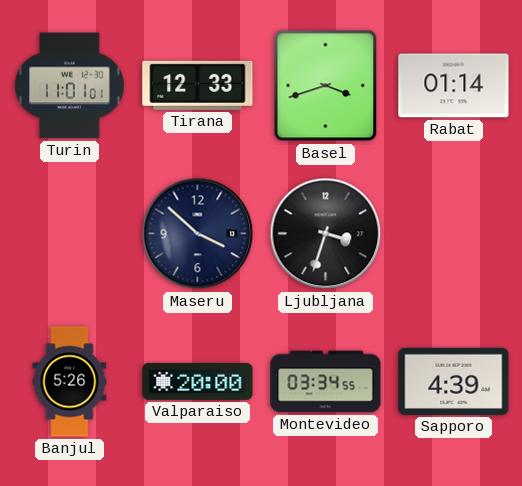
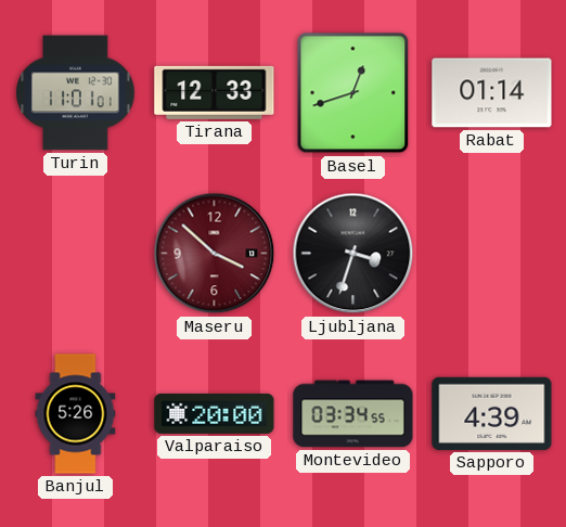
Basel: 3:42 -> 12:42 (353, 93)
Maseru dial: navy -> burgundy (215, 254)
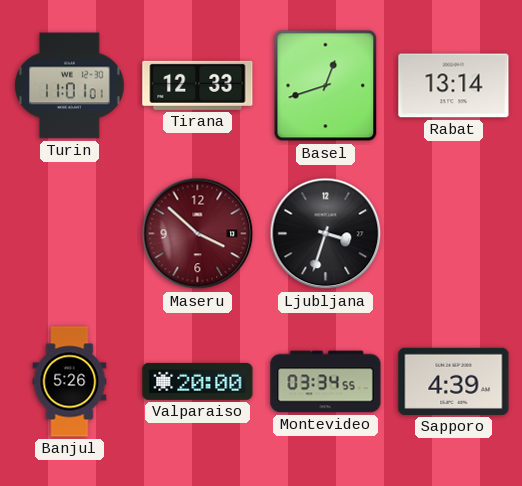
Rabat: 01:14 -> 13:14 (454, 86)
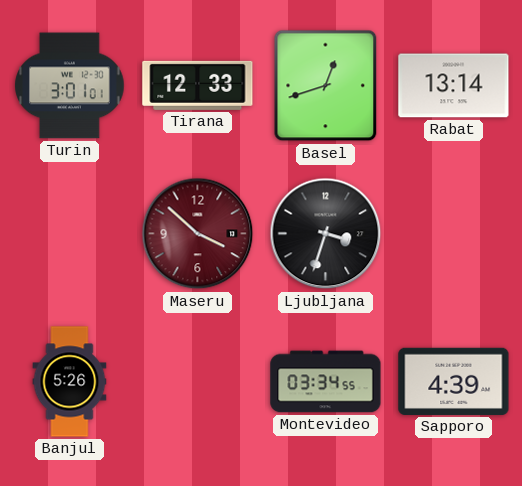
Turin: 11:01 -> 3:01 (70, 86)
Valparaiso: 20:00 -> none (198, 381)
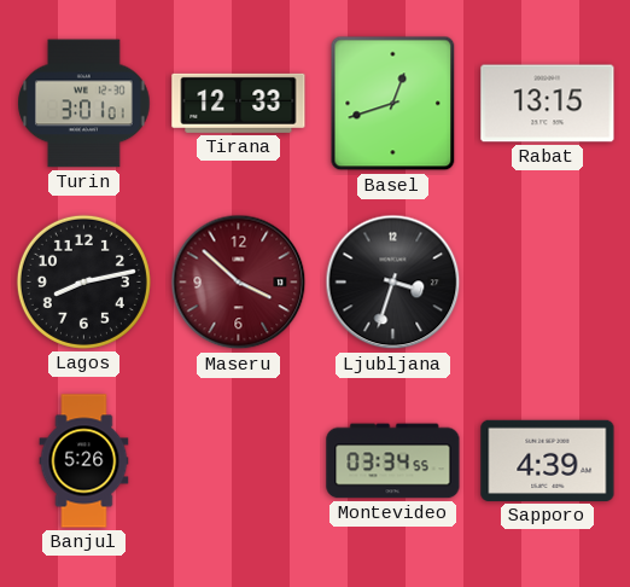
Rabat: 13:14 -> 13:15 (548, 104)
Lagos: none -> 8:13 (83, 281)
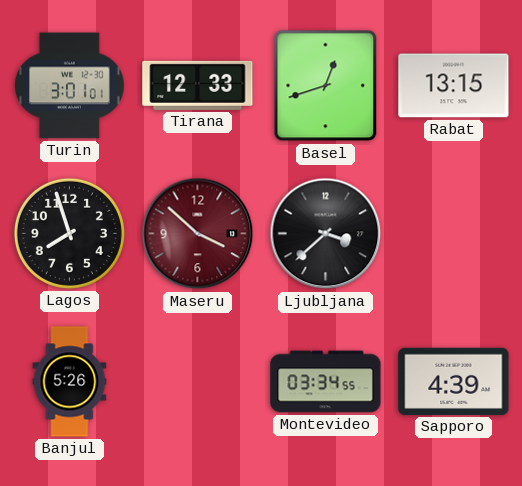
Lagos: 8:13 -> 7:57 (69, 233)
Ljubljana: 3:33 -> 3:38 (326, 234)
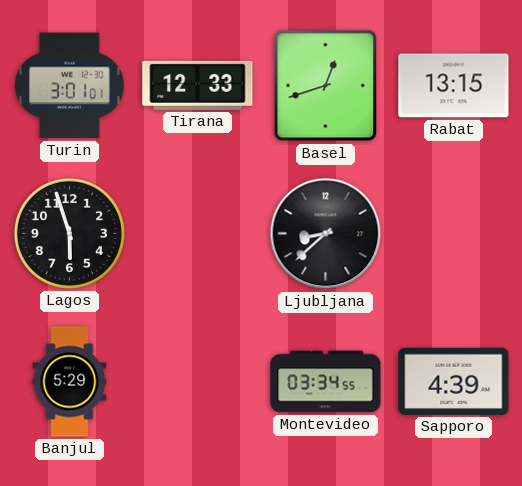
Lagos: 7:57 -> 5:57 (69, 233)
Maseru: 3:52 -> none (198, 234)
Ljubljana: 3:38 -> 8:38 (326, 234)
Banjul: 5:26 -> 5:29 (70, 382)
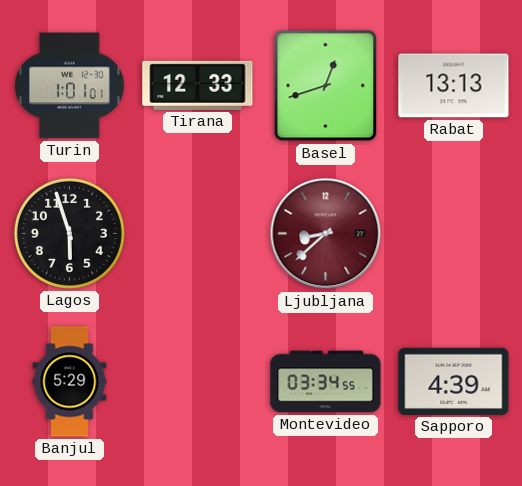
Turin: 3:01 -> 1:01 (70, 86)
Rabat: 13:15 -> 13:13 (454, 86)
Ljubljana dial: black -> burgundy (326, 234)
